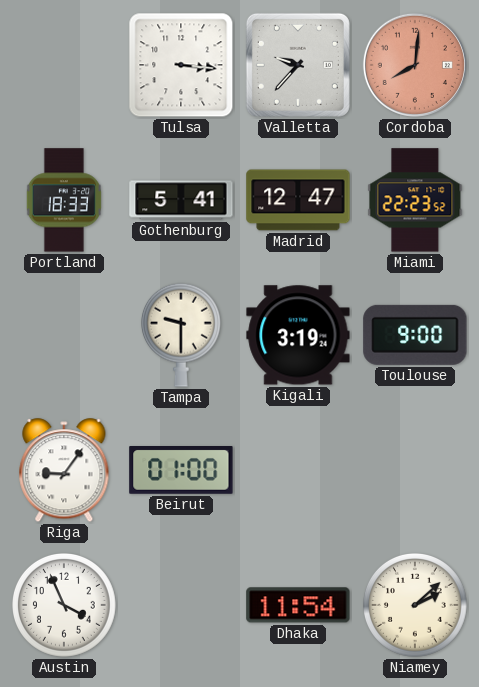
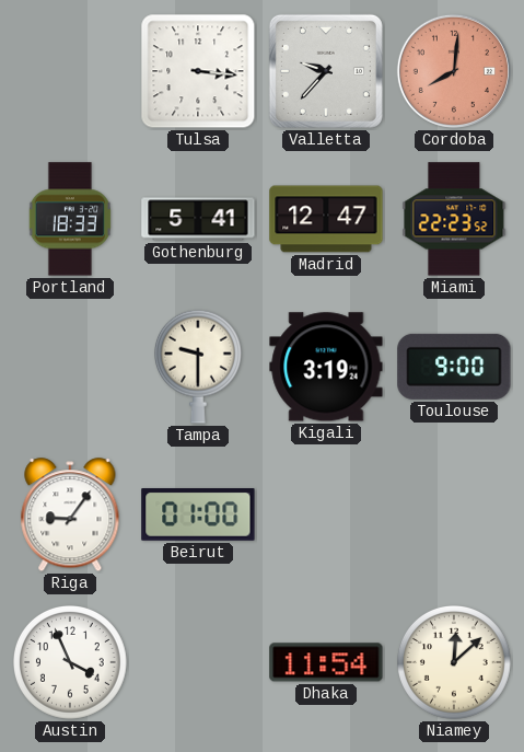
Niamey: 2:08 -> 12:08 (455, 663)
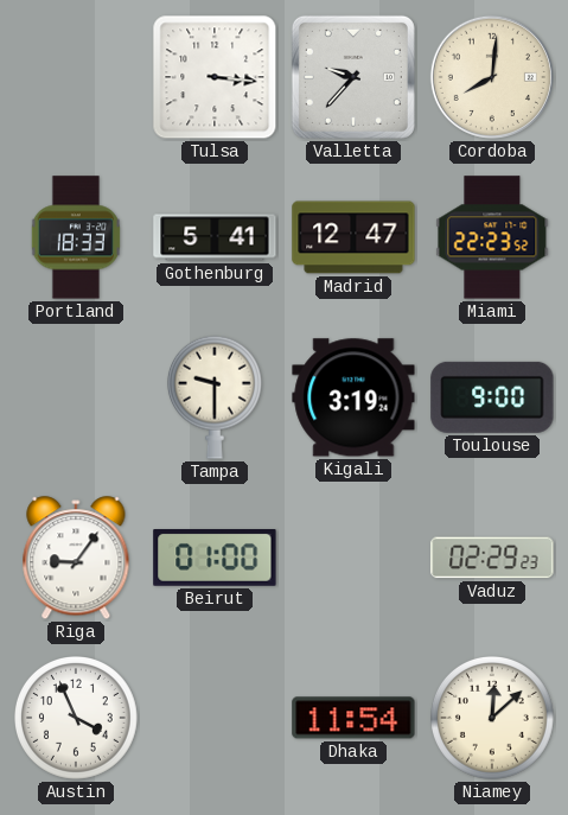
Cordoba dial: salmon -> cream (492, 77)
Vaduz: none -> 02:29 (492, 558)
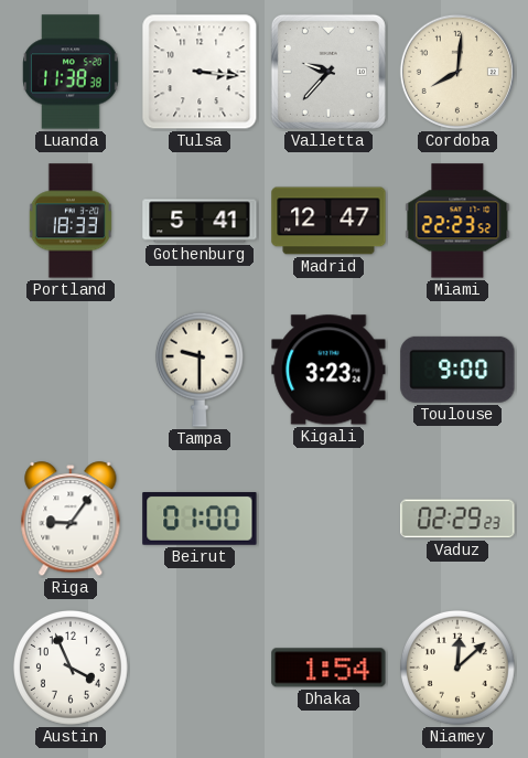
Luanda: none -> 11:38 (71, 72)
Kigali: 3:19 -> 3:23 (328, 370)
Dhaka: 11:54 -> 1:54 (328, 668)
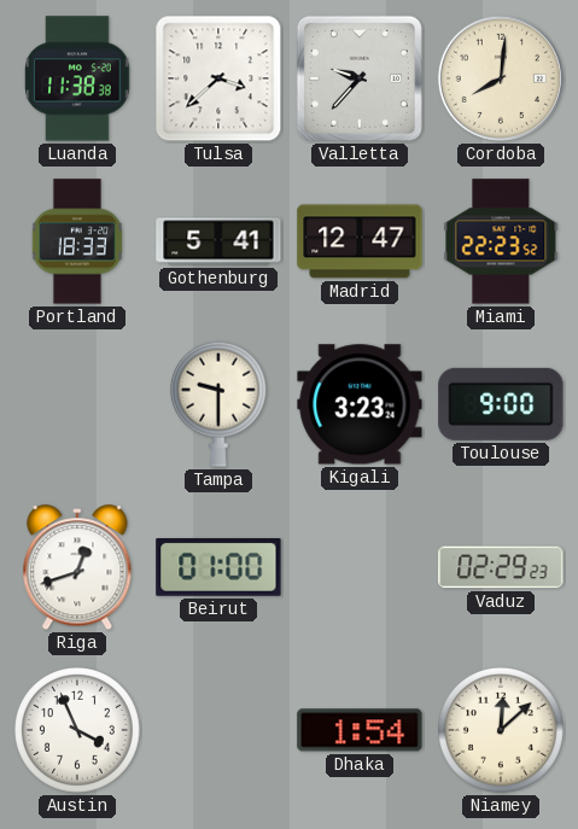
Tulsa: 3:16 -> 3:38 (218, 78)
Riga: 9:06 -> 12:42 (77, 568)
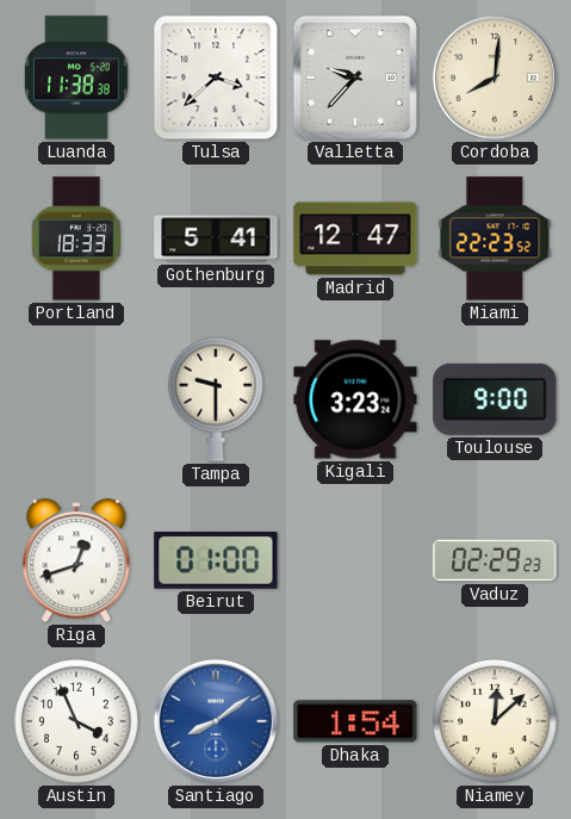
Santiago: none -> 8:09 (216, 721)
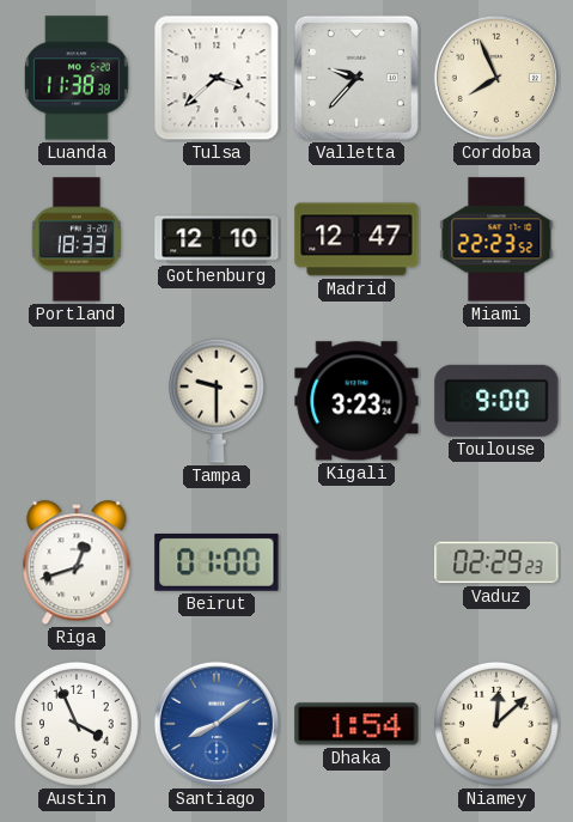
Cordoba: 8:01 -> 7:56 (496, 78)
Gothenburg: 5:41 -> 12:10 (217, 239)
